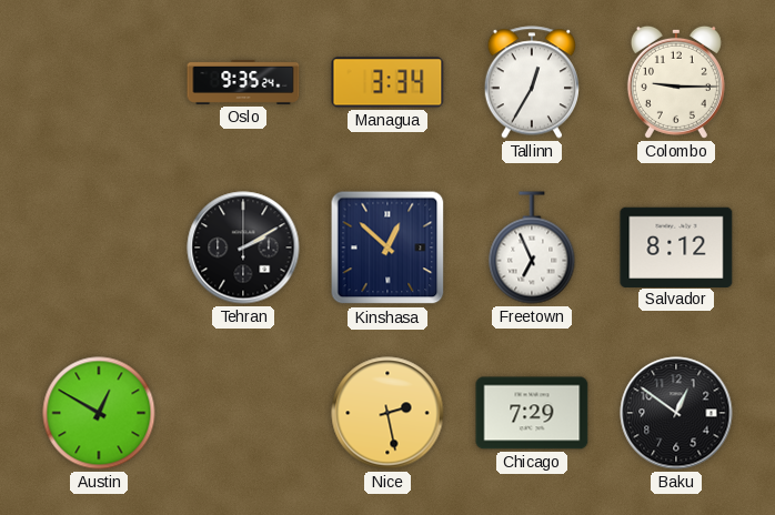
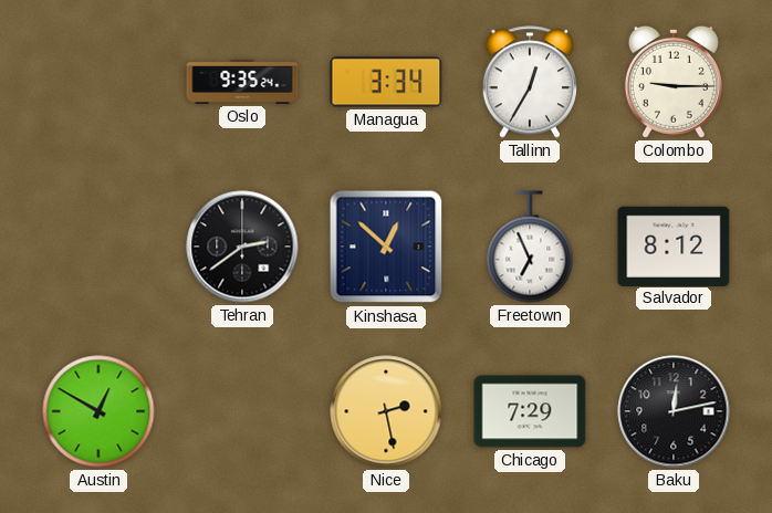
Tehran: 2:10 -> 2:39 (242, 247)
Baku: 12:51 -> 12:13 (674, 411)
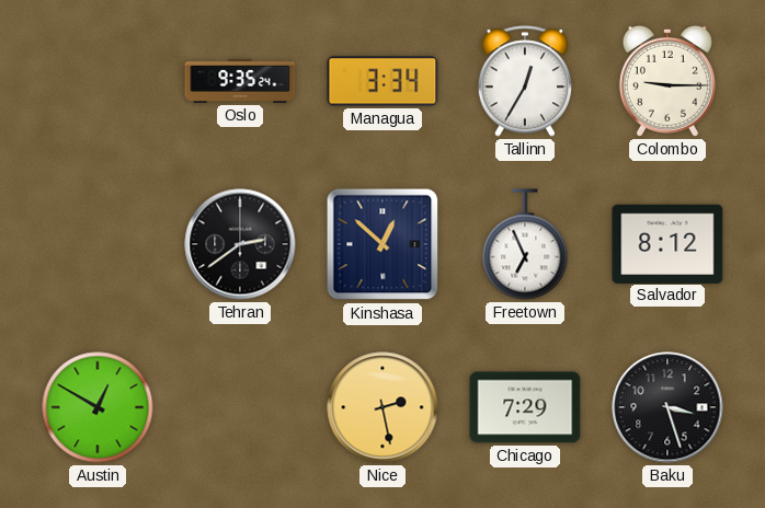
Baku: 12:13 -> 3:27 (667, 407)
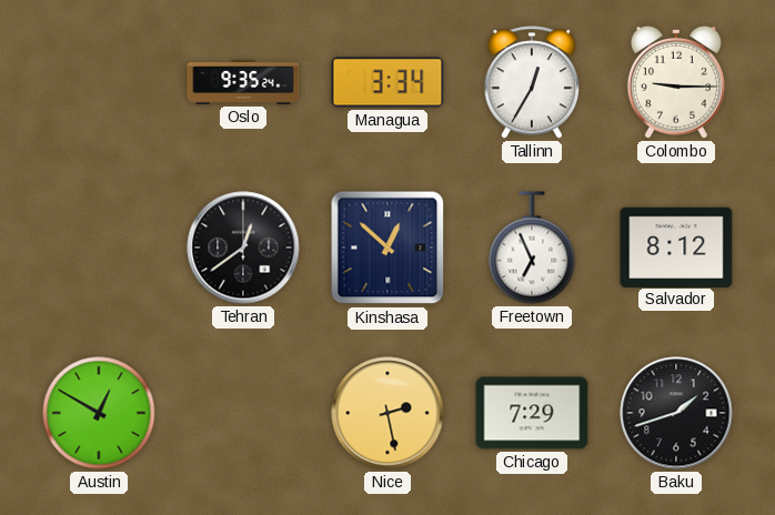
Tehran: 2:39 -> 12:39 (243, 248)
Baku: 3:27 -> 1:42 (676, 413)
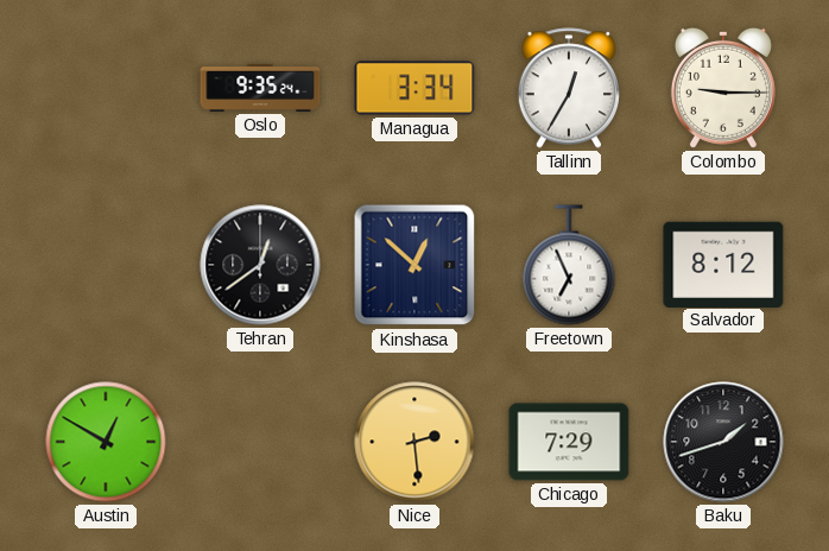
Nice: 2:28 -> 2:29 (414, 442)
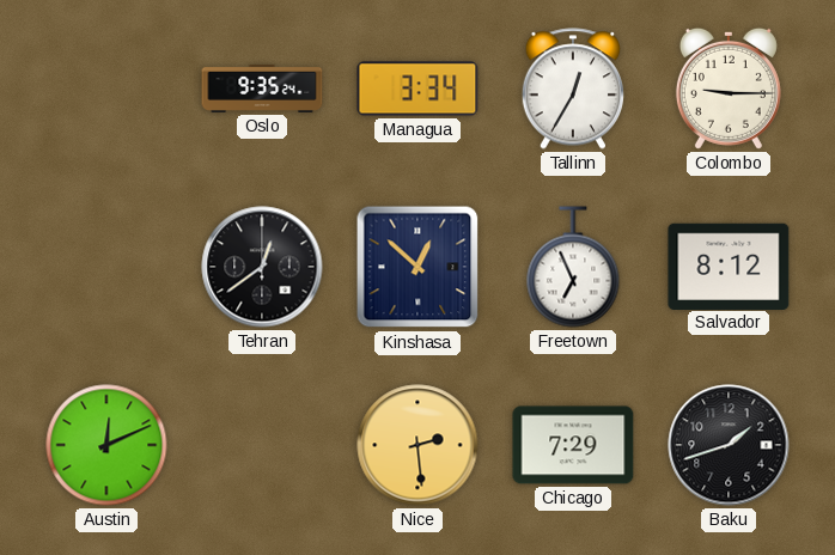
Austin: 12:50 -> 12:11 (106, 445)
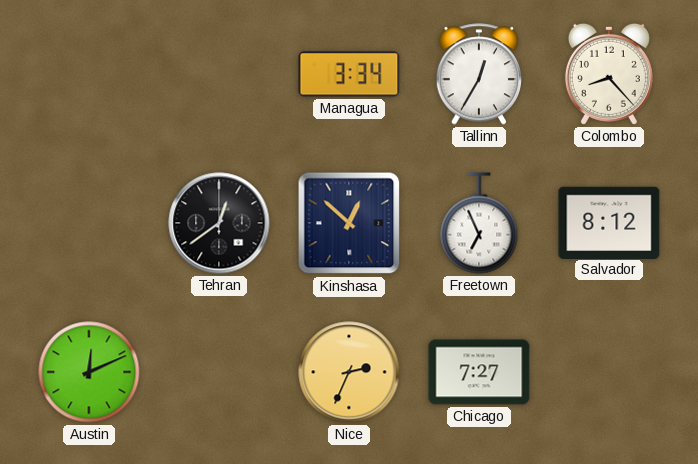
Oslo: 9:35 -> none (262, 89)
Colombo: 9:15 -> 8:23 (609, 74)
Nice: 2:29 -> 2:34 (349, 372)
Chicago: 7:29 -> 7:27 (479, 372)
Baku: 1:42 -> none (729, 445)
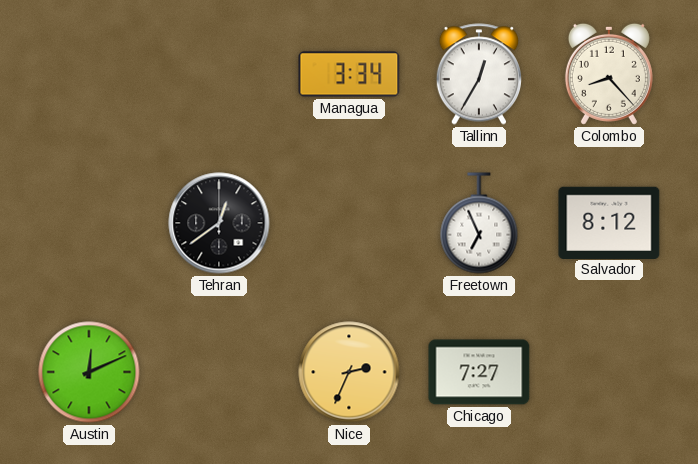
Kinshasa: 12:52 -> none (349, 223)
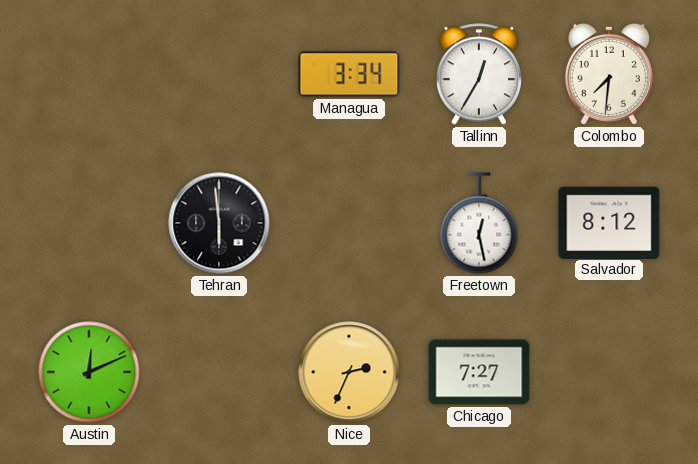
Colombo: 8:23 -> 7:31 (609, 74)
Tehran: 12:39 -> 5:59 (219, 223)
Freetown: 6:56 -> 12:28 (479, 223)
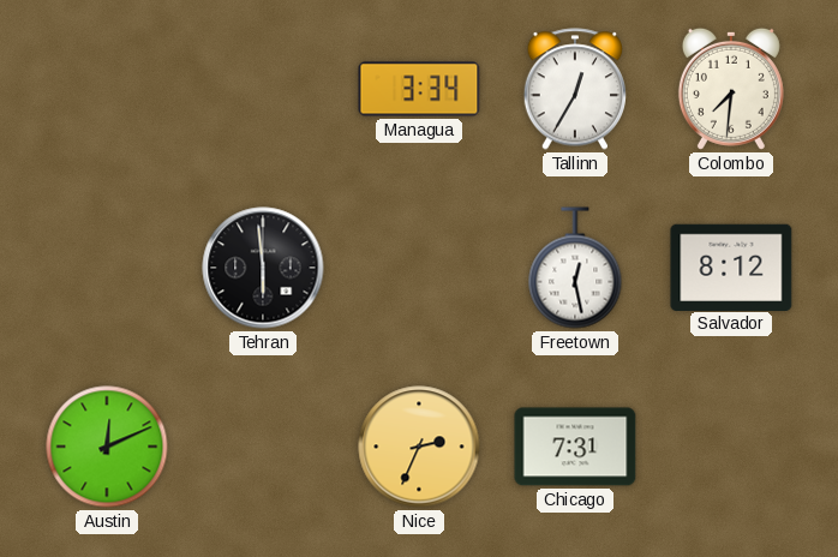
Chicago: 7:27 -> 7:31 (575, 447)
